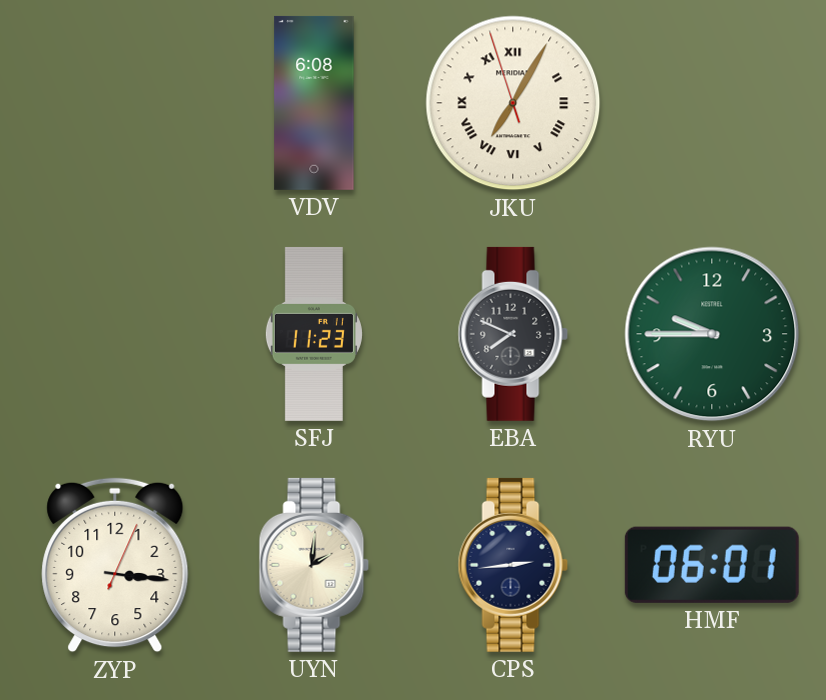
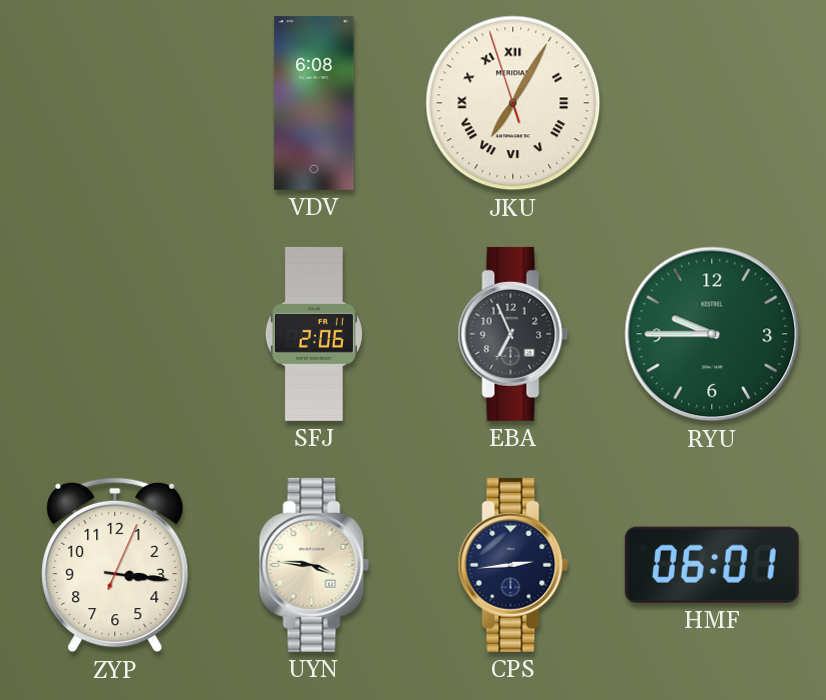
SFJ: 11:23 -> 2:06 (314, 334)
EBA: 7:49 -> 6:56 (513, 334)
UYN: 2:01 -> 3:46 (314, 565)
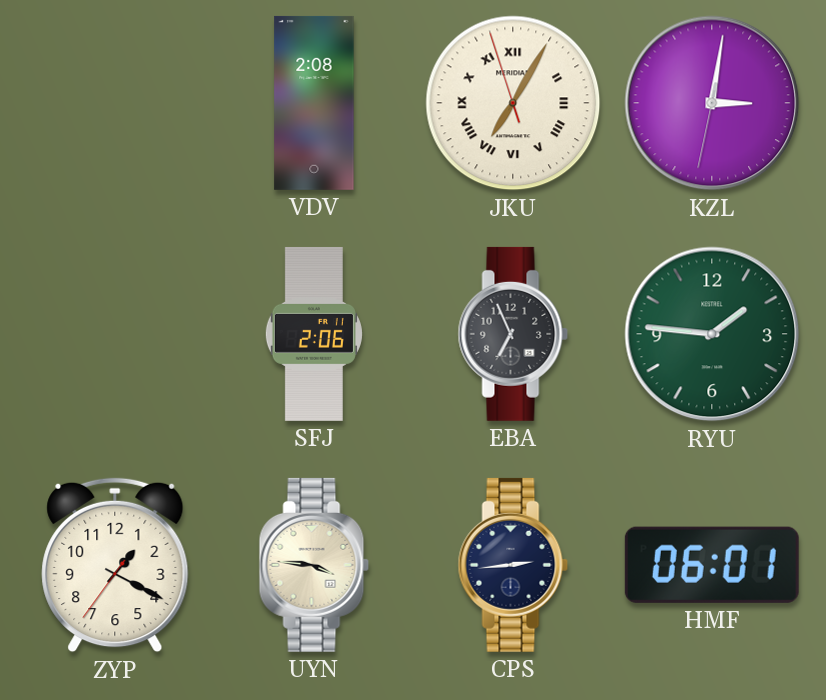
VDV: 6:08 -> 2:08 (314, 103)
KZL: none -> 3:01 (712, 103)
RYU: 9:45 -> 1:46 (712, 334)
ZYP: 3:16 -> 1:19 (115, 565)
